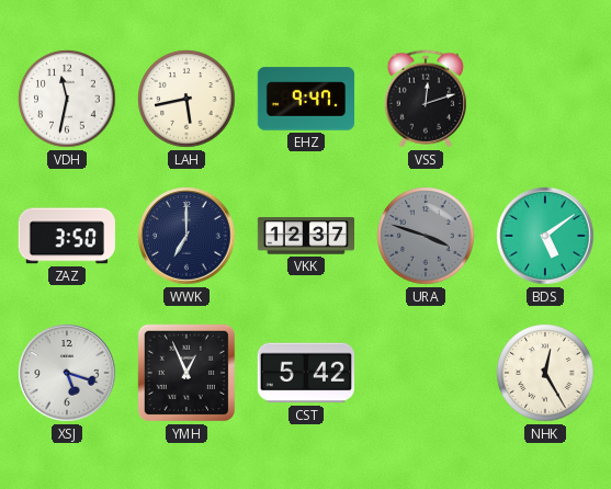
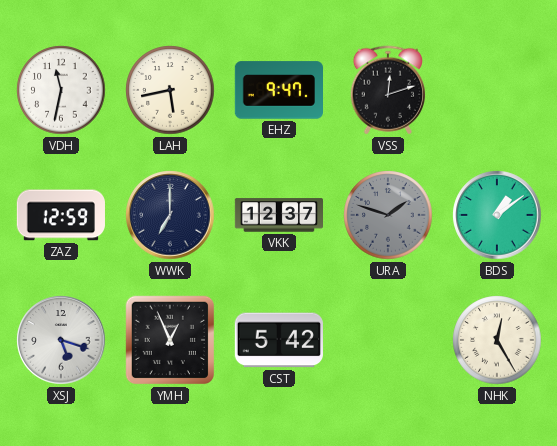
ZAZ: 3:50 -> 12:59 (61, 215)
URA: 3:48 -> 1:48 (388, 215)
BDS: 5:09 -> 1:09 (497, 215)
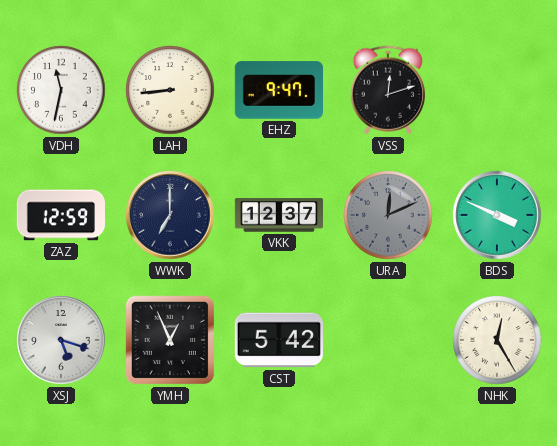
LAH: 5:43 -> 8:44 (170, 90)
URA: 1:48 -> 12:11 (388, 215)
BDS: 1:09 -> 3:49 (497, 215)
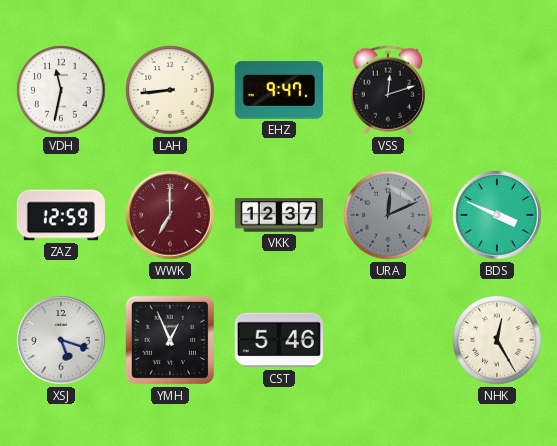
WWK dial: navy -> burgundy (170, 215)
CST: 5:42 -> 5:46 (279, 340)
